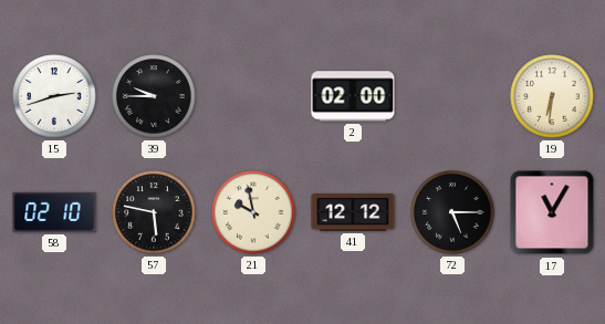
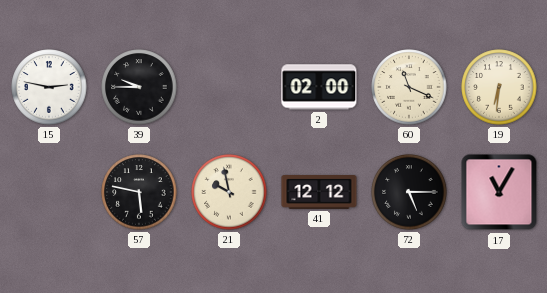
15: 2:42 -> 2:47 (49, 87)
60: none -> 11:19 (409, 87)
58: 02:10 -> none (54, 212)
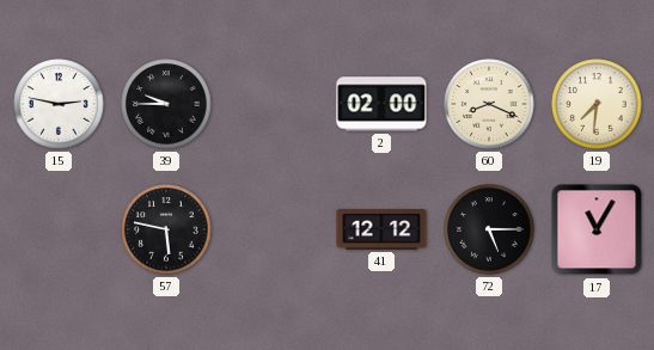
60: 11:19 -> 8:19 (489, 104)
19: 6:31 -> 7:31 (597, 104)
21: 9:58 -> none (229, 192)
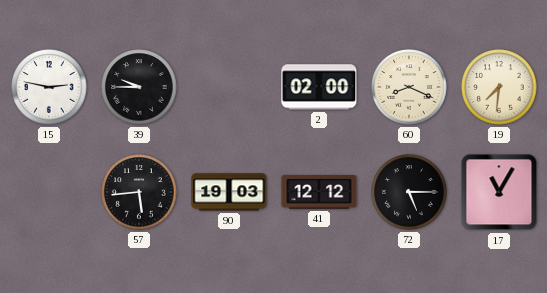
57: 5:47 -> 5:44 (139, 192)
90: none -> 19:03 (229, 192)
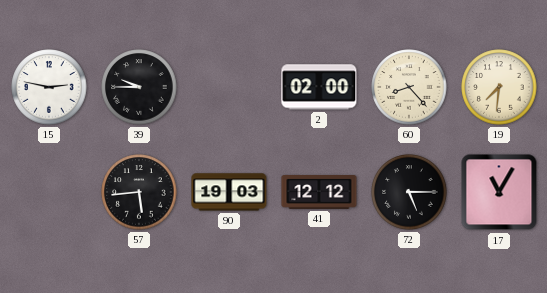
60: 8:19 -> 8:23 (409, 87)
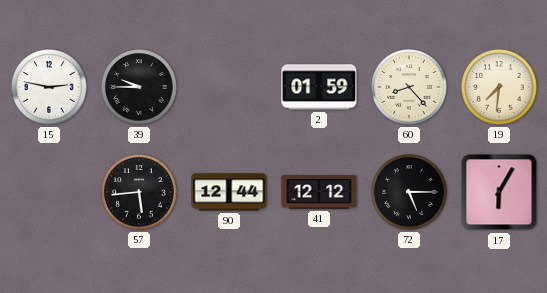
2: 02:00 -> 01:59 (319, 87)
90: 19:03 -> 12:44 (229, 192)
17: 11:05 -> 6:05 (499, 192)
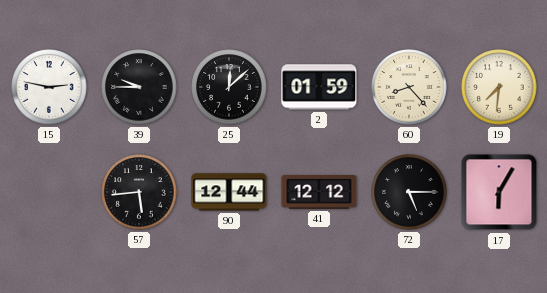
25: none -> 12:08 (229, 87)
